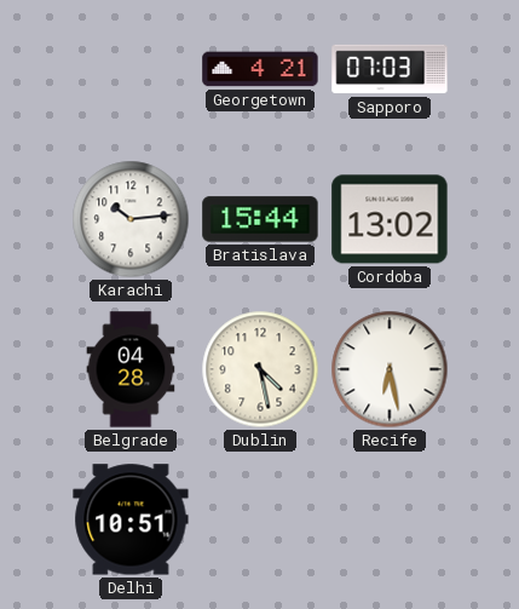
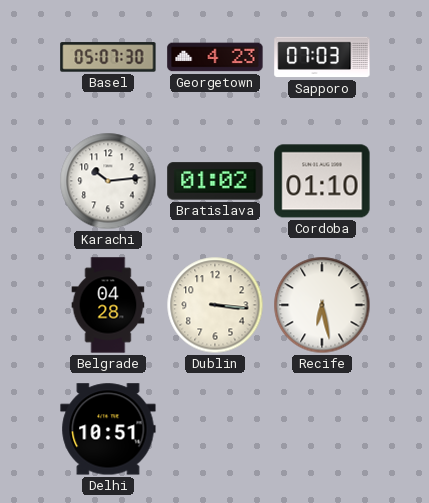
Basel: none -> 05:07 (108, 57)
Georgetown: 4:21 -> 4:23 (215, 57)
Bratislava: 15:44 -> 01:02 (215, 181)
Cordoba: 13:02 -> 01:10 (322, 181)
Dublin: 4:28 -> 3:16 (215, 305)
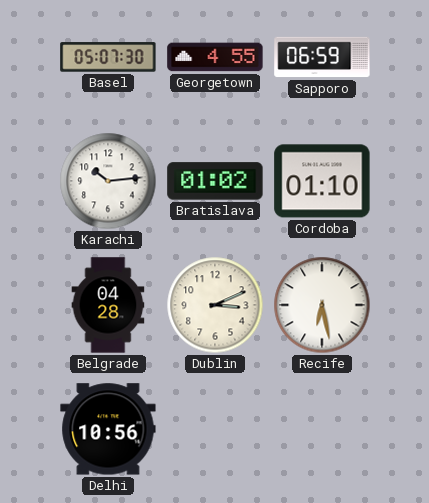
Georgetown: 4:23 -> 4:55 (215, 57)
Sapporo: 07:03 -> 06:59 (322, 57)
Dublin: 3:16 -> 3:11 (215, 305)
Delhi: 10:51 -> 10:56 (108, 429)
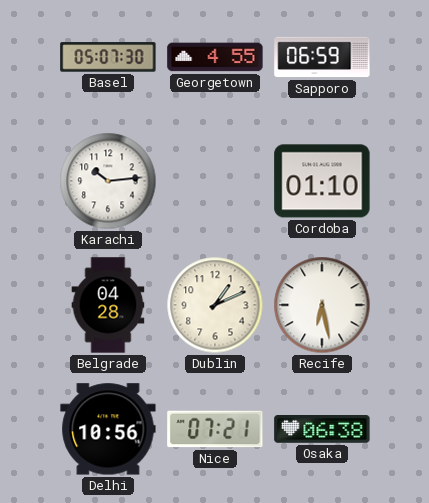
Bratislava: 01:02 -> none (215, 181)
Dublin: 3:11 -> 1:11 (215, 305)
Nice: none -> 07:21 (215, 429)
Osaka: none -> 06:38 (322, 430)
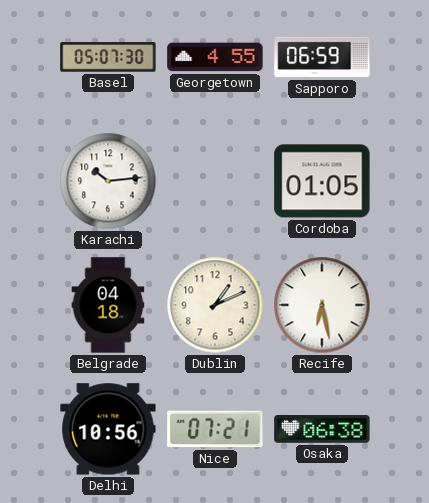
Cordoba: 01:10 -> 01:05 (322, 181)
Belgrade: 04:28 -> 04:18 (108, 305)
